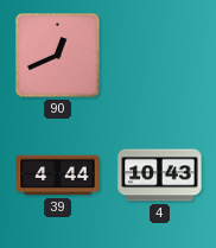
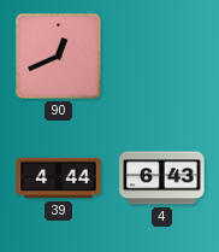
4: 10:43 -> 6:43 (162, 178)
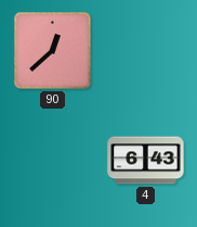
90: 12:41 -> 12:38 (53, 51)
39: 4:44 -> none (59, 178)
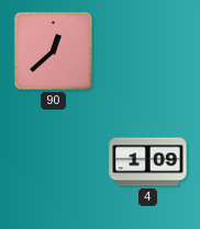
4: 6:43 -> 1:09 (148, 162)
